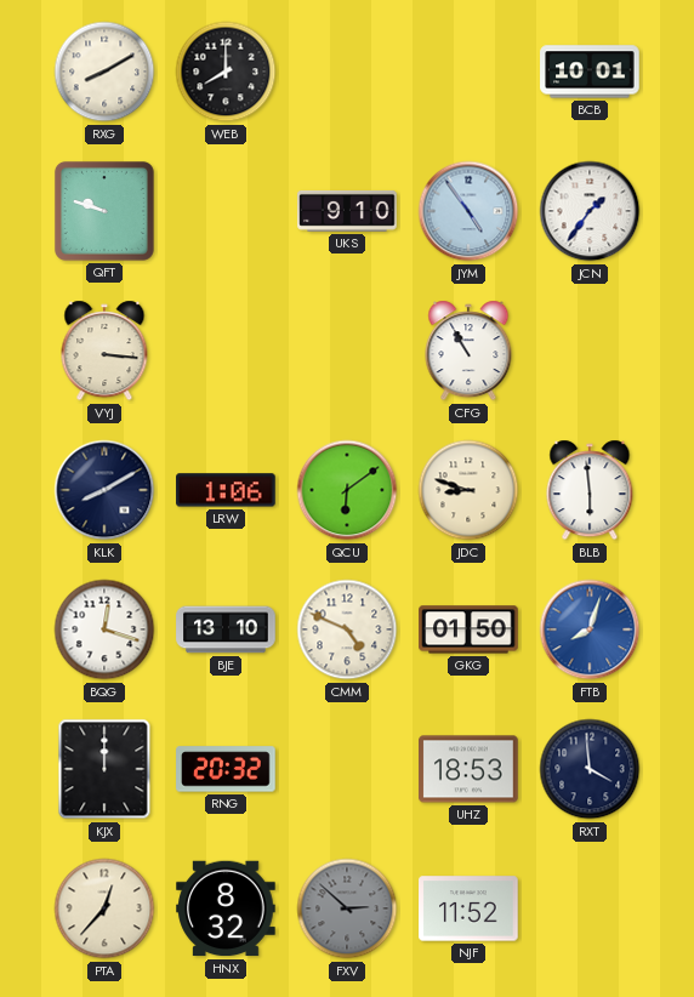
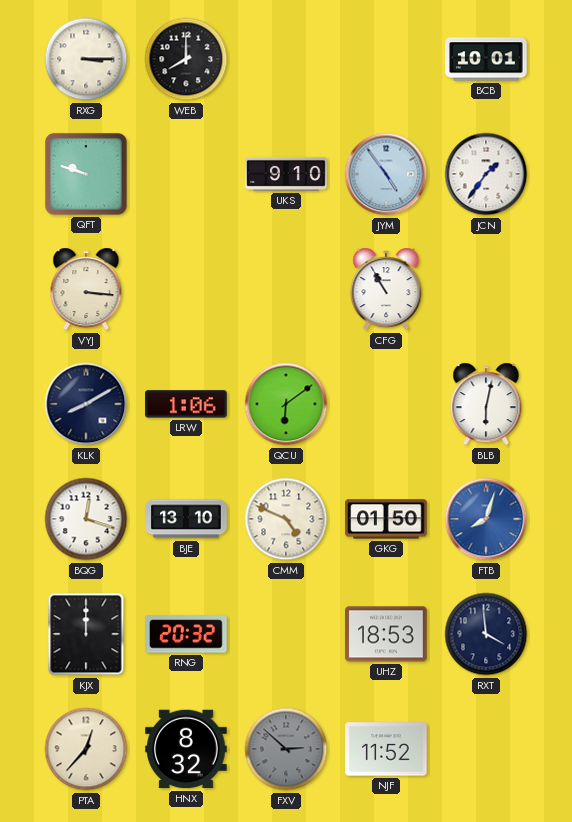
RXG: 8:10 -> 3:15 (86, 59)
JDC: 8:48 -> none (468, 490)
BLB: 5:59 -> 6:02 (486, 404)
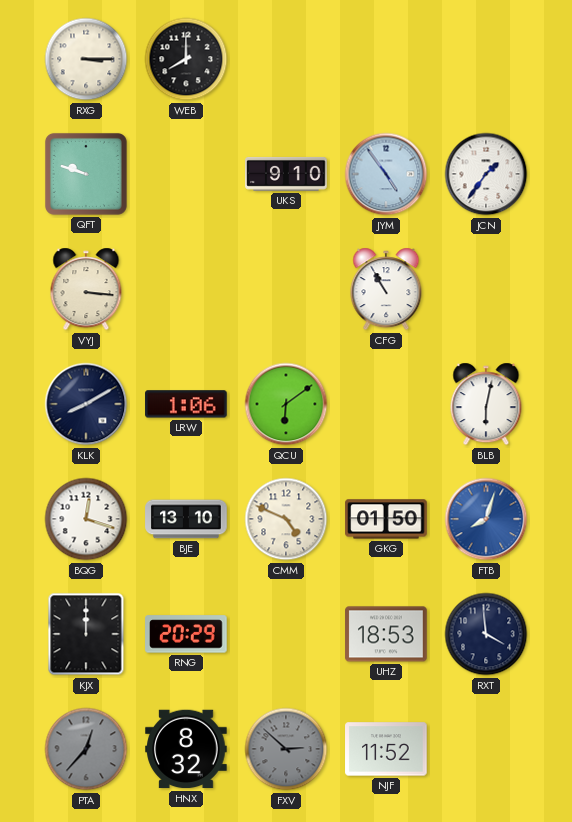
BCB: 10:01 -> none (486, 59)
RNG: 20:32 -> 20:29 (186, 634)
PTA dial: cream -> grey (86, 749)
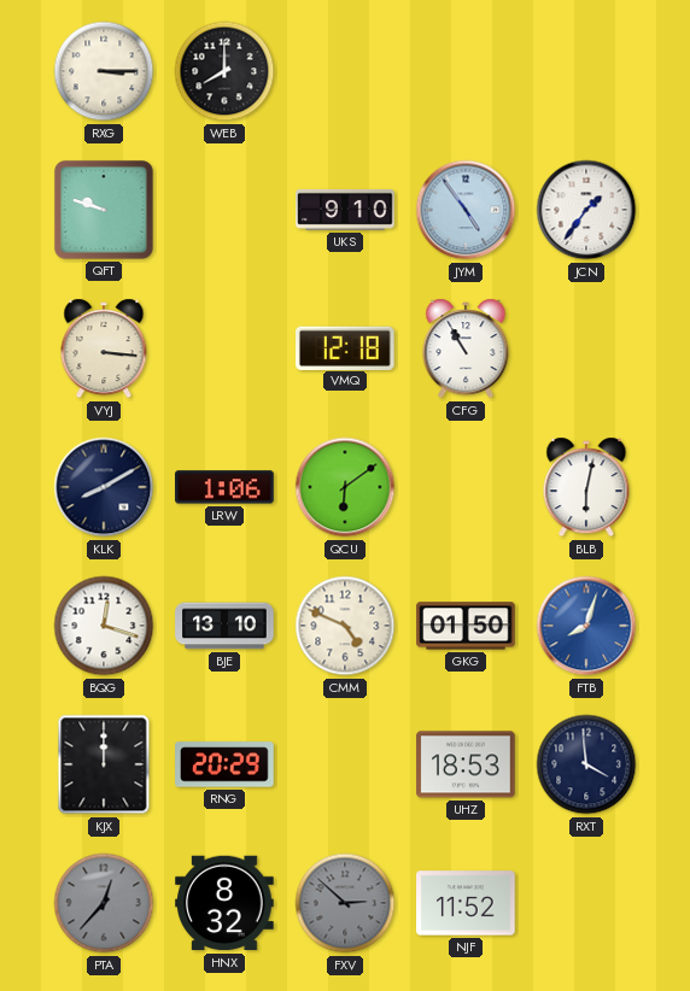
VMQ: none -> 12:18 (346, 347)
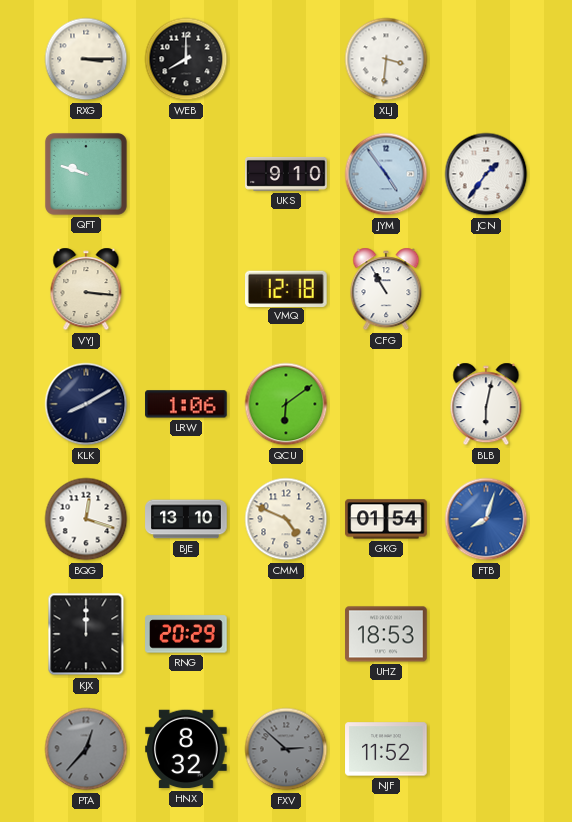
XLJ: none -> 3:31 (386, 59)
GKG: 01:50 -> 01:54 (386, 519)
RXT: 3:59 -> none (586, 764)
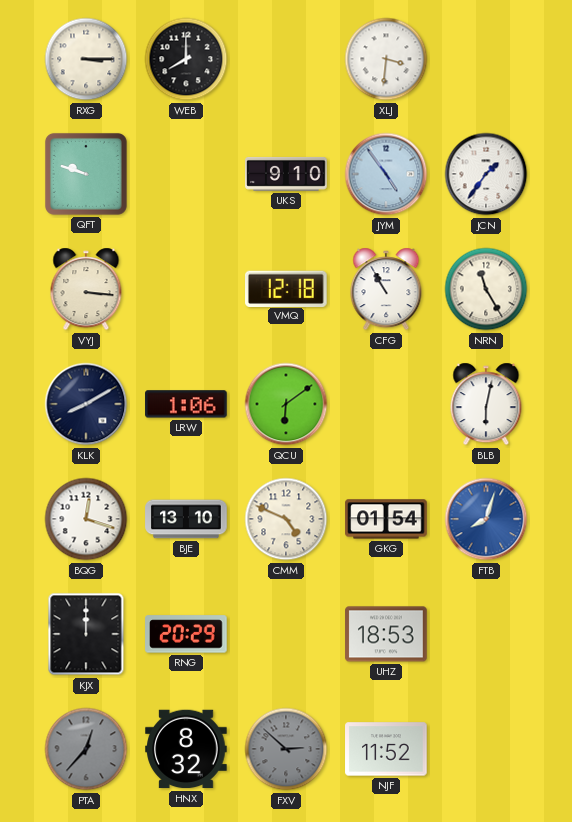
NRN: none -> 11:25 (486, 289)
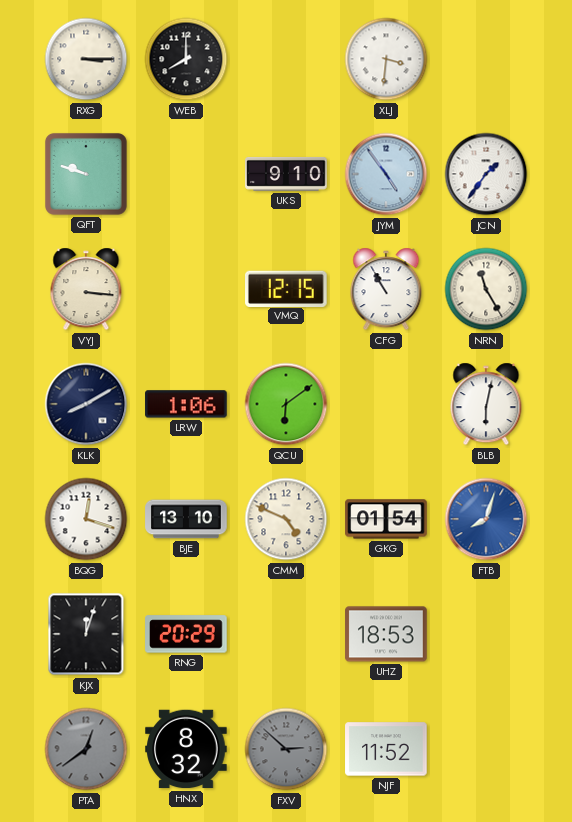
VMQ: 12:18 -> 12:15 (287, 288)
KJX: 12:00 -> 12:03 (86, 634)
PTA: 12:37 -> 12:39 (86, 749)
